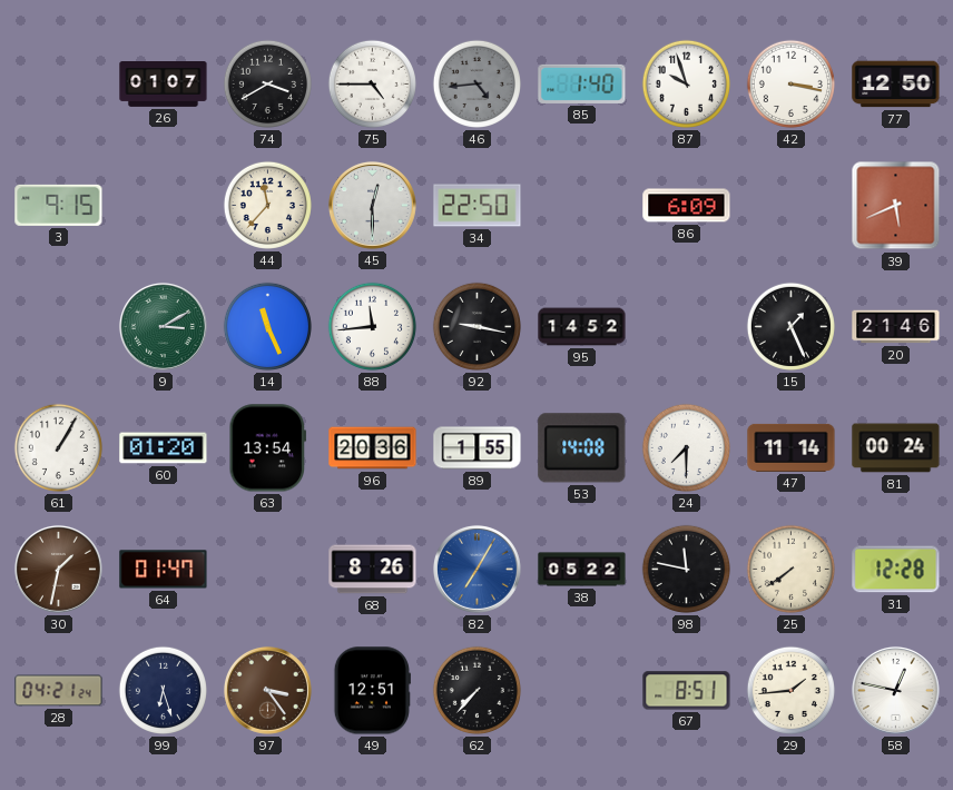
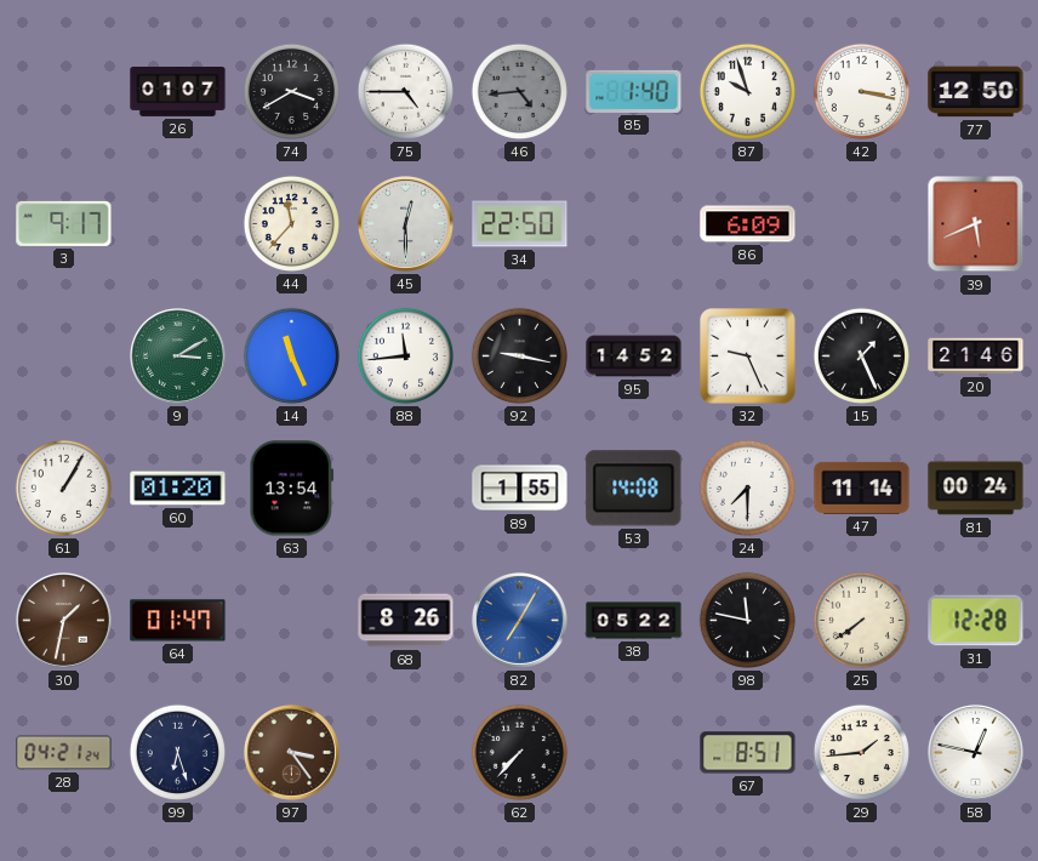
3: 9:15 -> 9:17 (64, 223)
32: none -> 9:26 (748, 357)
96: 20:36 -> none (373, 448)
49: 12:51 -> none (372, 691)
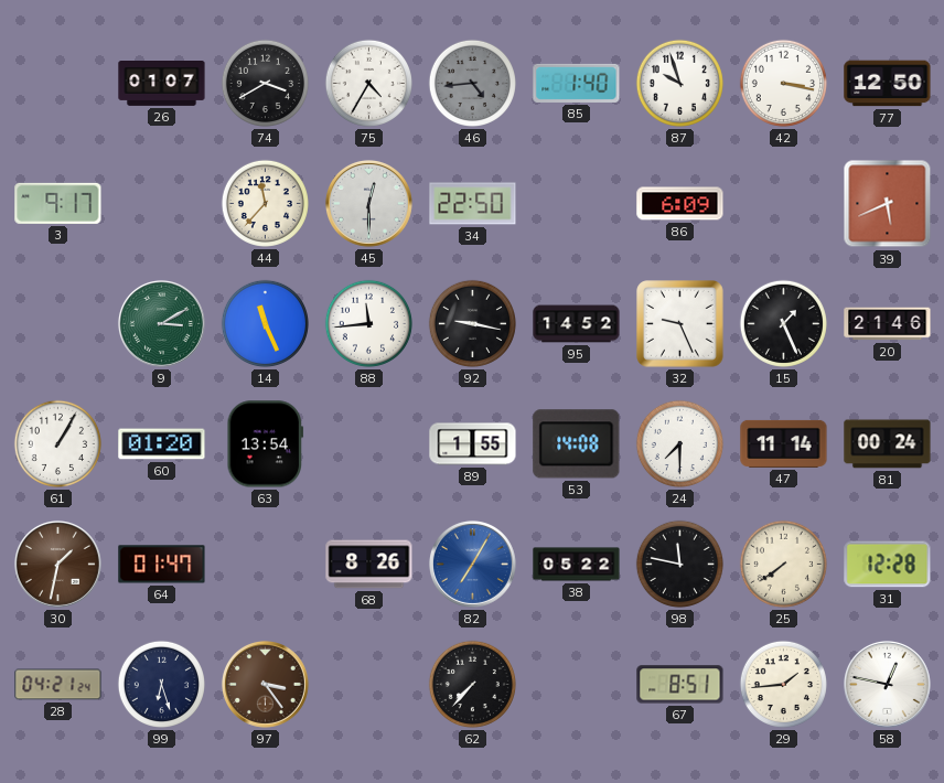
75: 4:45 -> 4:35 (368, 83)
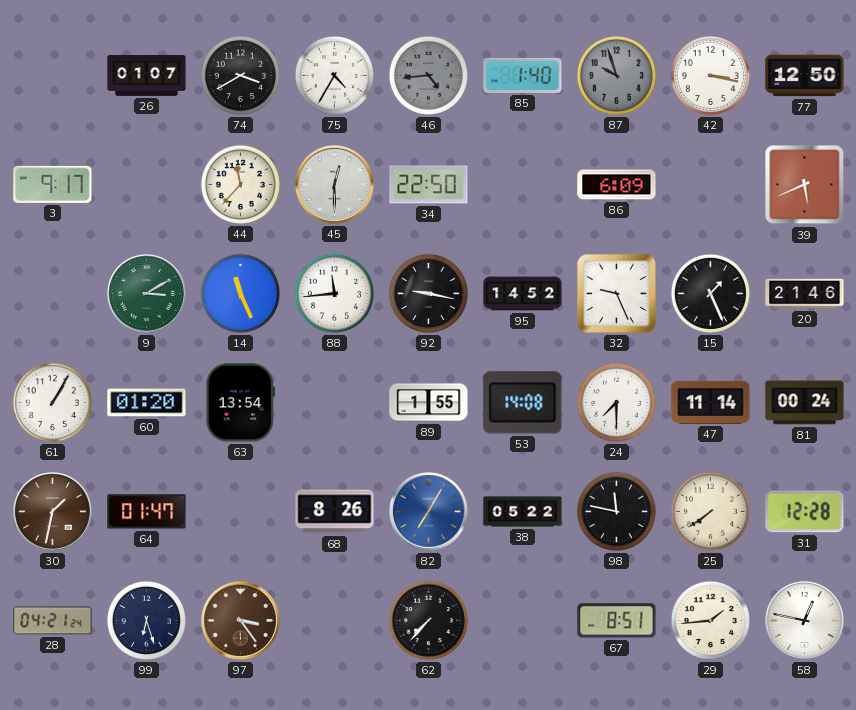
87 dial: white -> grey (616, 75)
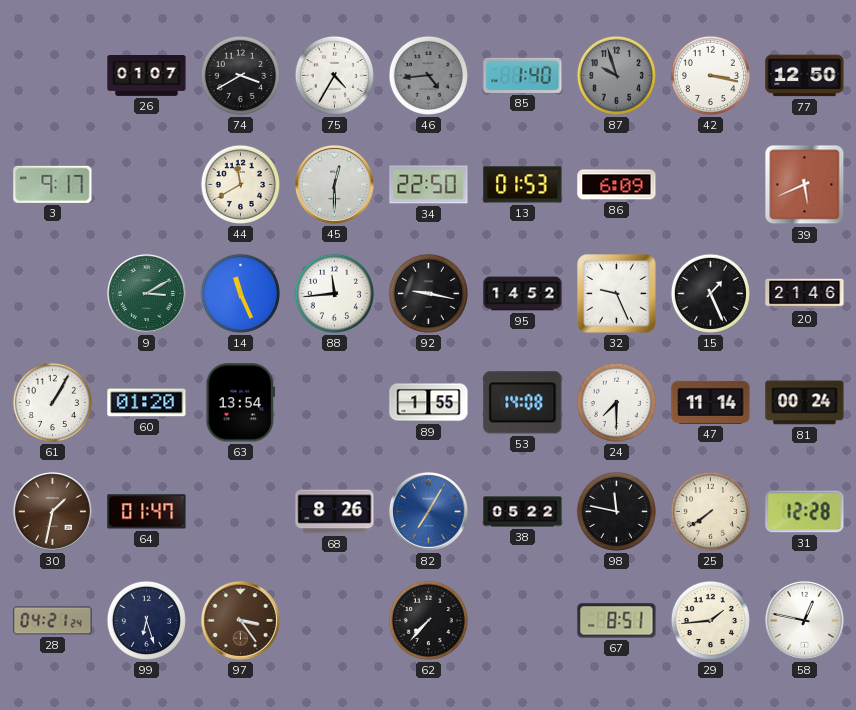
44: 11:37 -> 11:40 (240, 184)
13: none -> 01:53 (523, 185)
